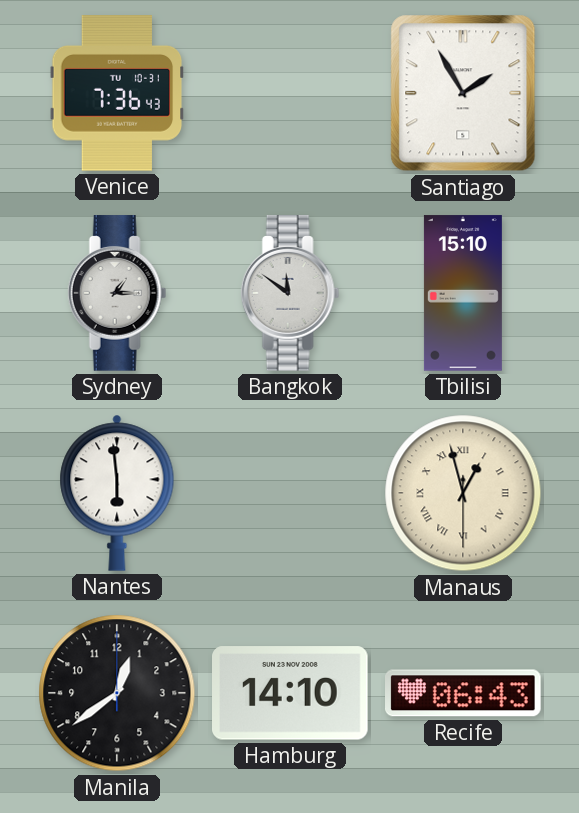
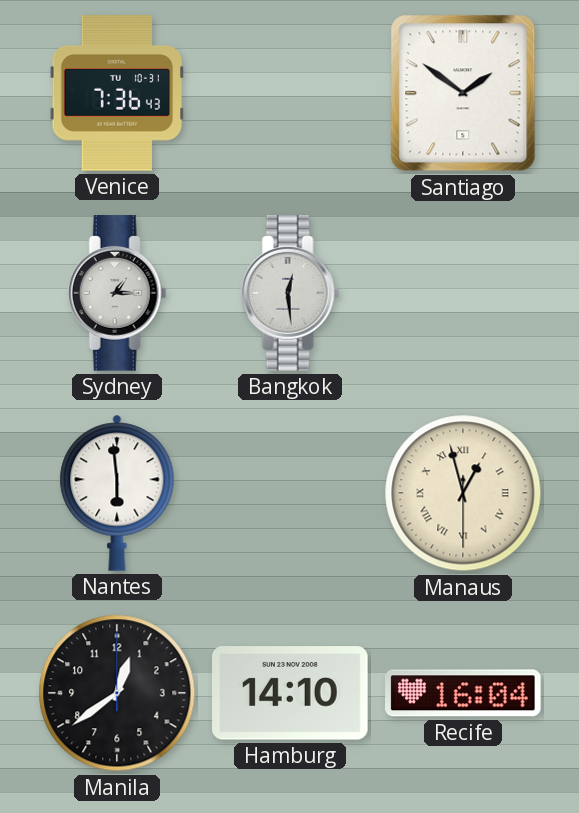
Santiago: 1:55 -> 1:51 (463, 93)
Bangkok: 11:51 -> 12:29 (290, 293)
Tbilisi: 15:10 -> none (463, 293)
Recife: 06:43 -> 16:04 (464, 693)
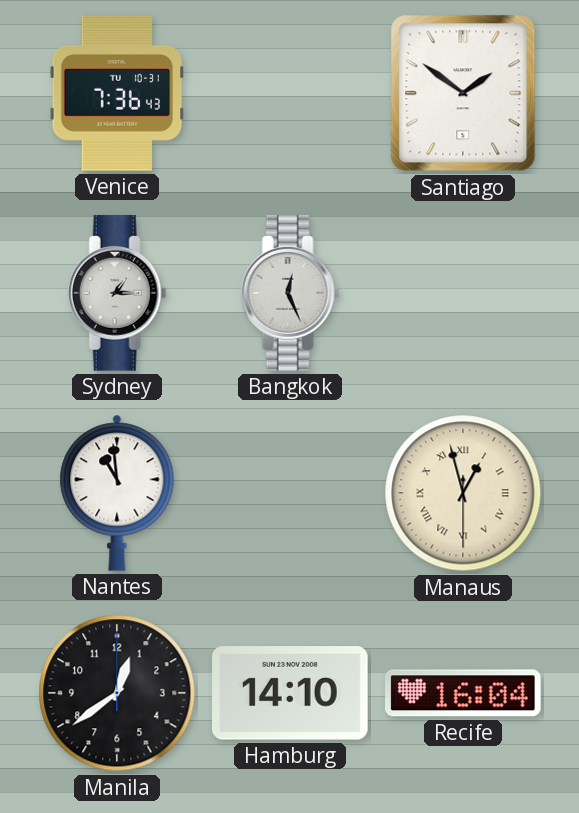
Bangkok: 12:29 -> 12:26 (290, 293)
Nantes: 5:59 -> 10:59 (117, 493)
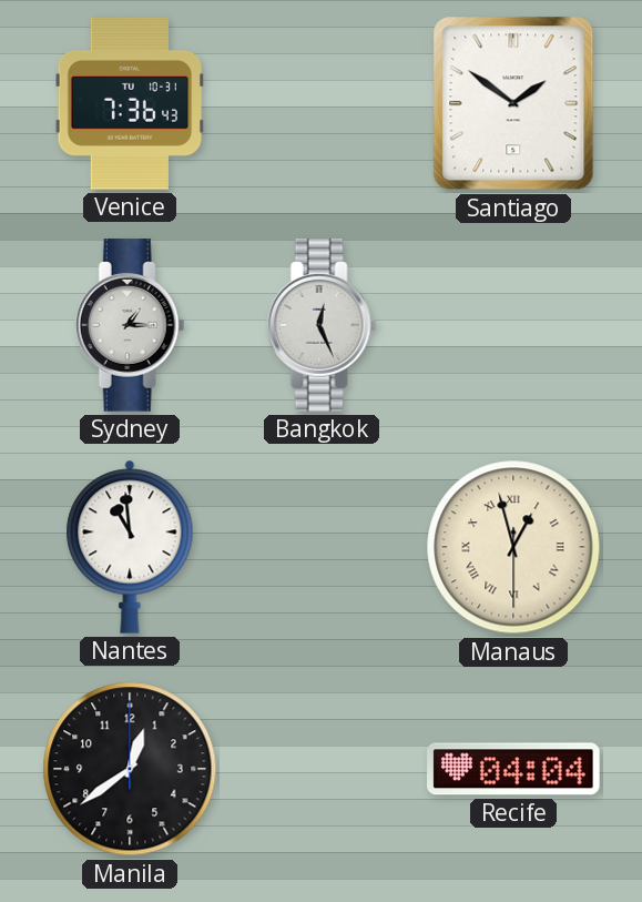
Hamburg: 14:10 -> none (291, 693)
Recife: 16:04 -> 04:04 (514, 769)
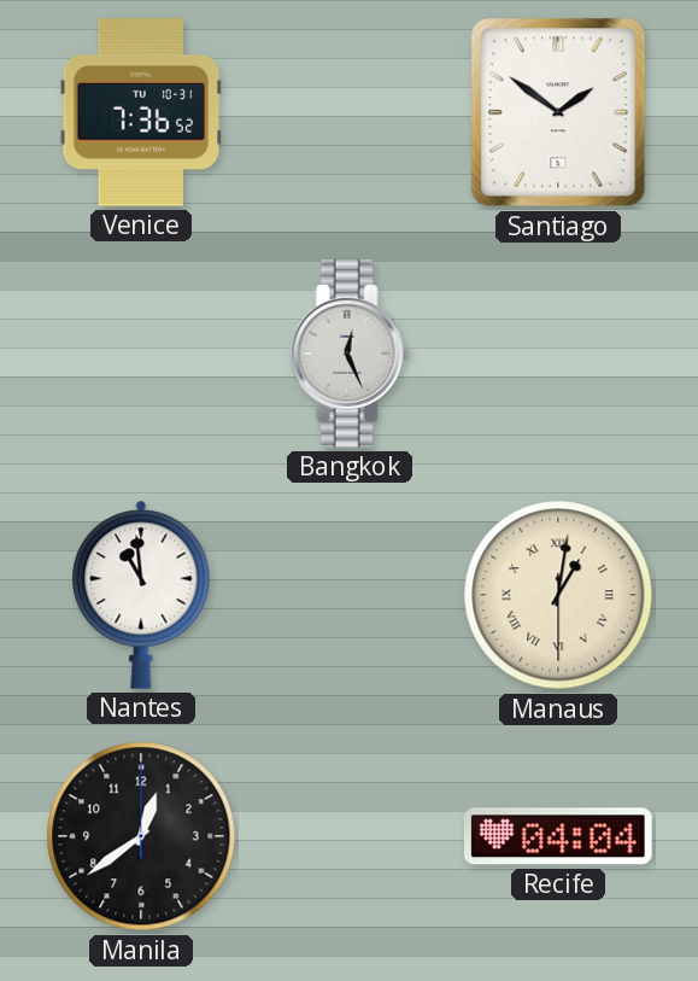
Venice: 7:36:43 -> 7:36:52 (141, 112)
Sydney: 1:15 -> none (130, 325)
Manaus: 12:57 -> 1:01 (558, 595)
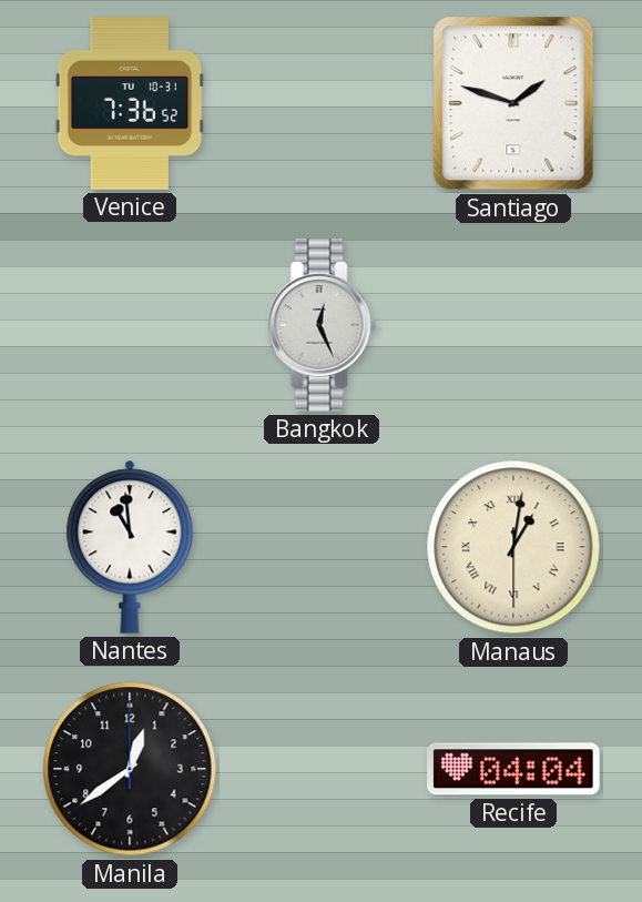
Santiago: 1:51 -> 1:48 (513, 103)
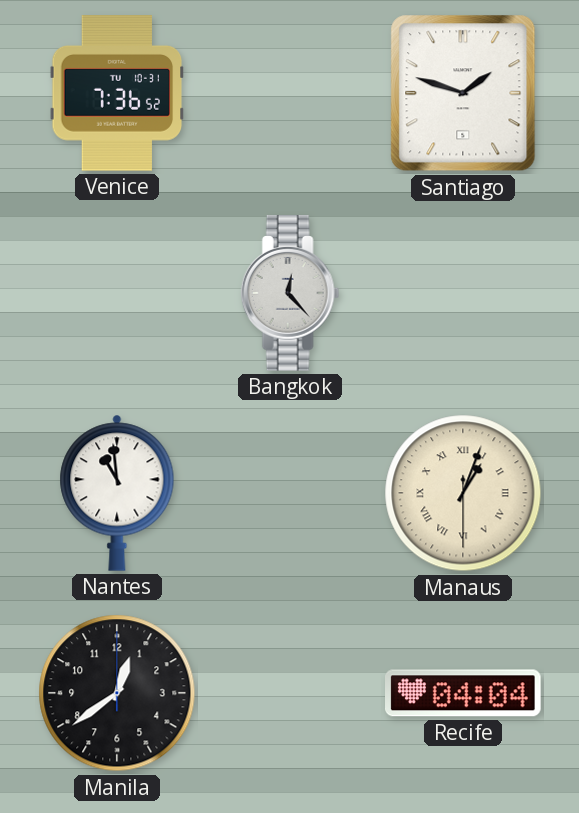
Bangkok: 12:26 -> 12:23 (290, 293)
Manaus: 1:01 -> 1:03 (463, 493)
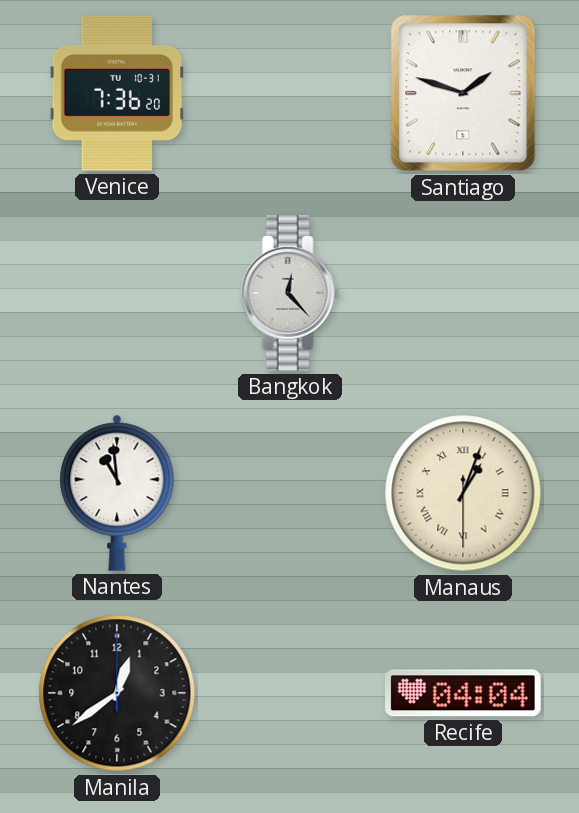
Venice: 7:36:52 -> 7:36:20 (117, 93)
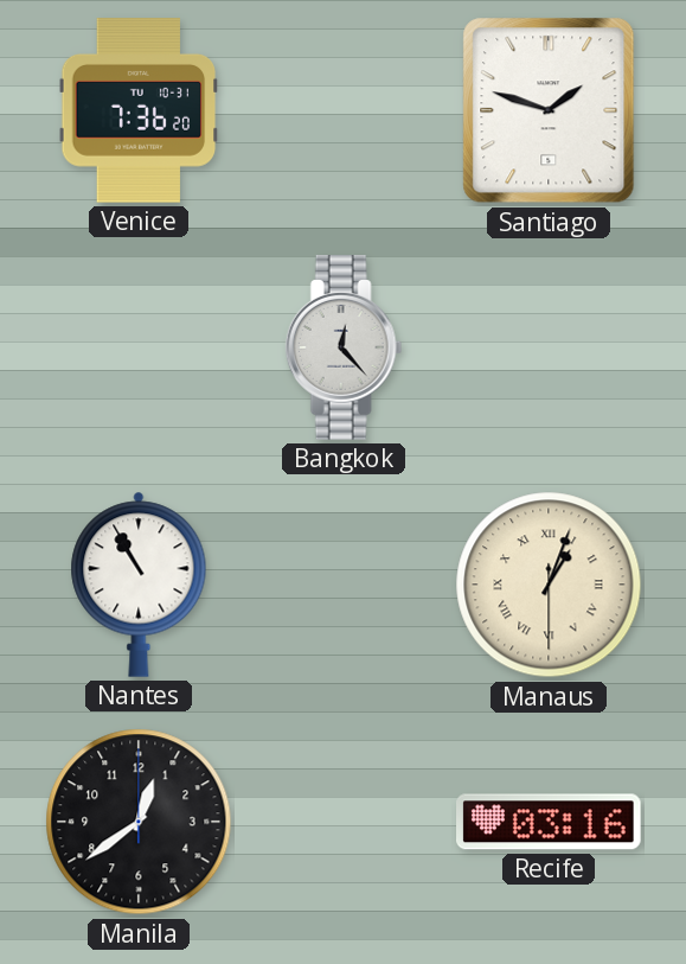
Nantes: 10:59 -> 10:55 (139, 585)
Recife: 04:04 -> 03:16 (550, 822)
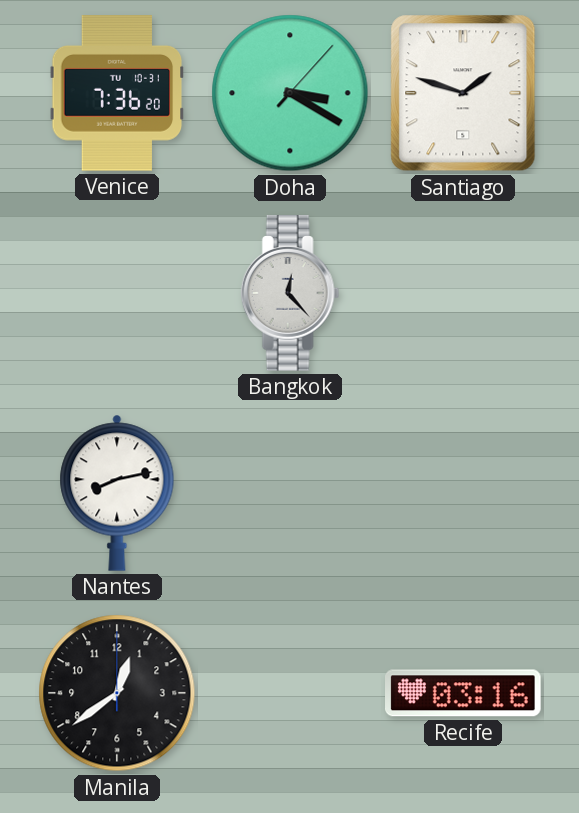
Doha: none -> 3:20 (290, 93)
Nantes: 10:55 -> 8:13 (117, 493)
Manaus: 1:03 -> none (549, 585)
